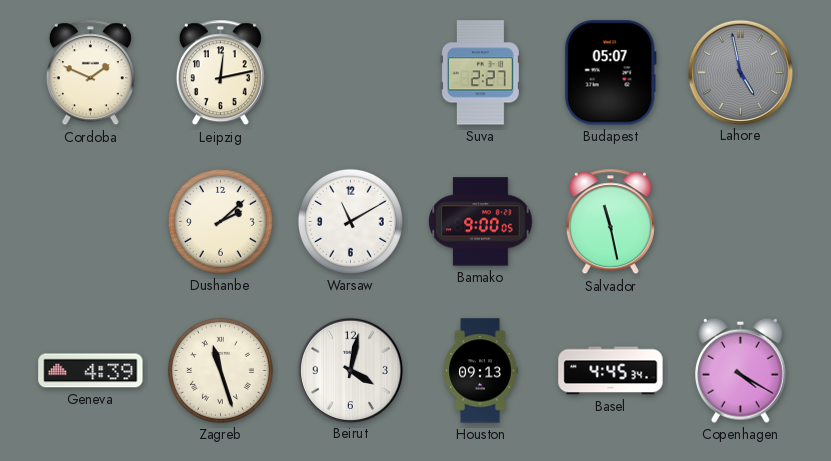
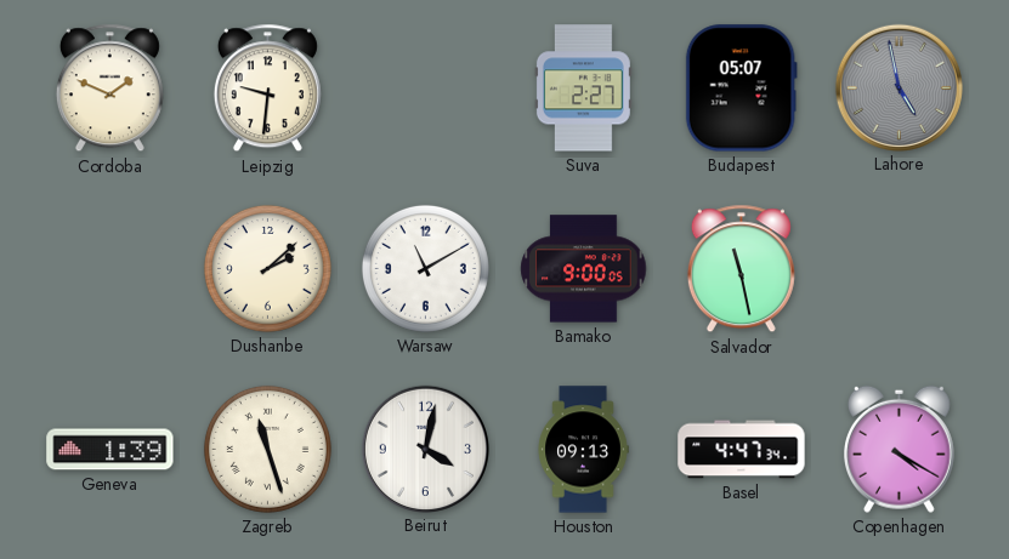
Leipzig: 12:13 -> 9:31 (267, 89)
Geneva: 4:39 -> 1:39 (110, 450)
Basel: 4:45 -> 4:47 (742, 450)
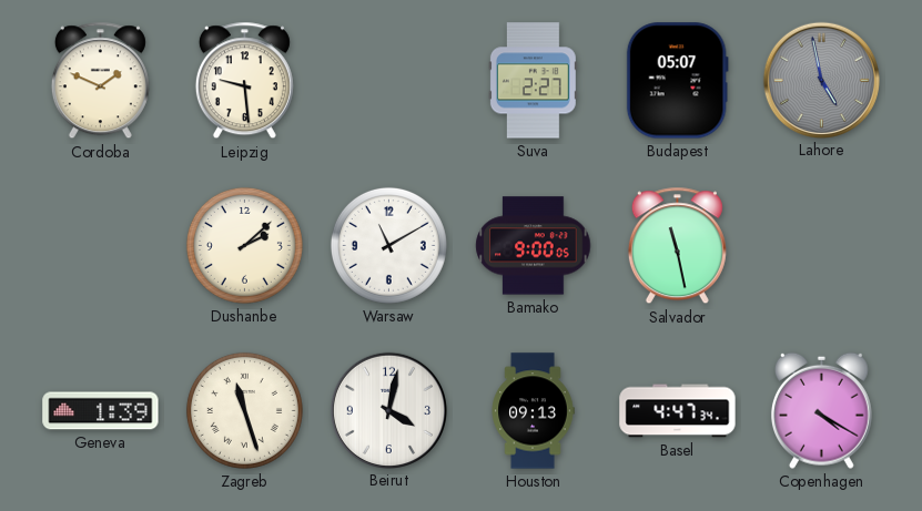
Leipzig: 9:31 -> 9:29 (244, 81)
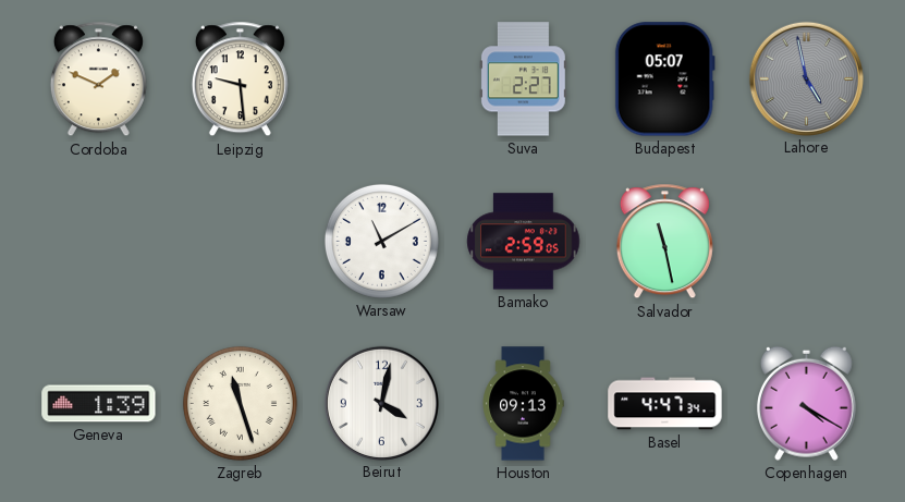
Dushanbe: 2:08 -> none (244, 245)
Bamako: 9:00 -> 2:59 (524, 242)
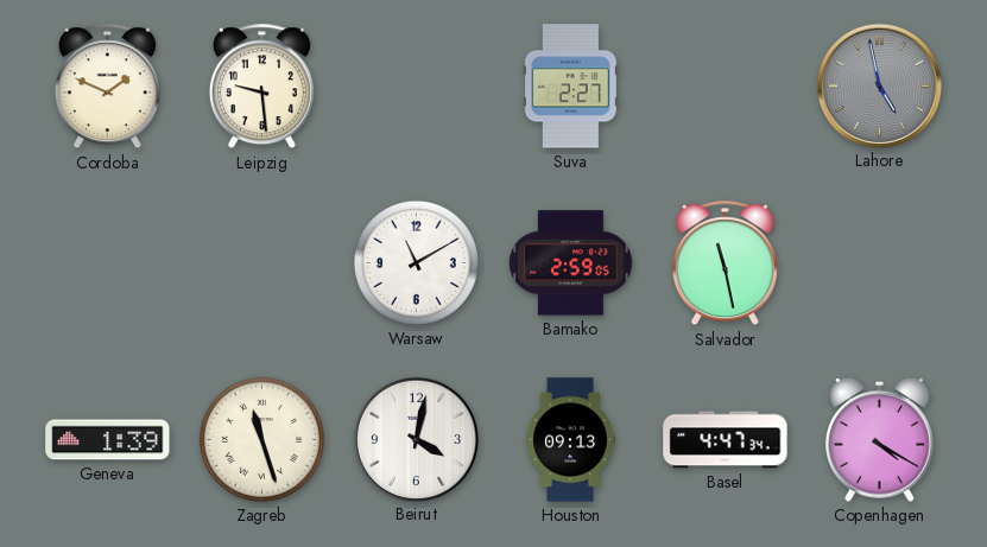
Budapest: 05:07 -> none (664, 79)
